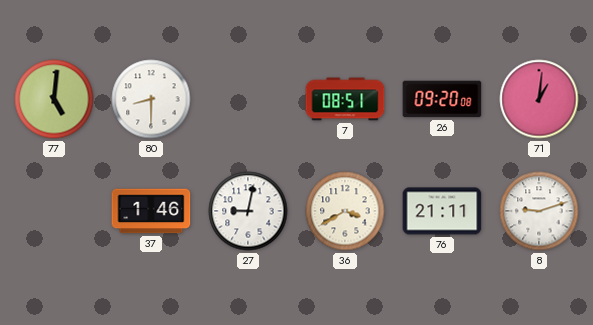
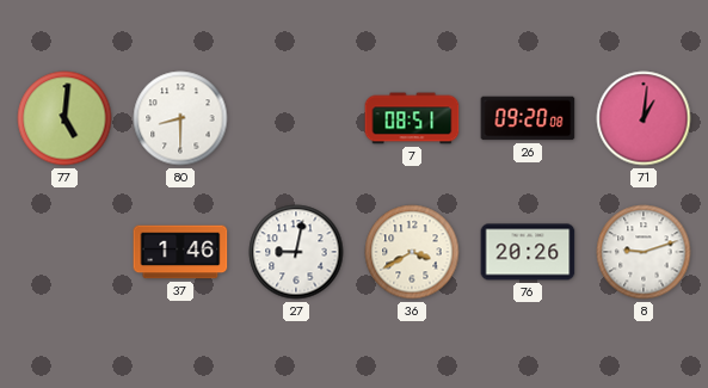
76: 21:11 -> 20:26 (528, 252)
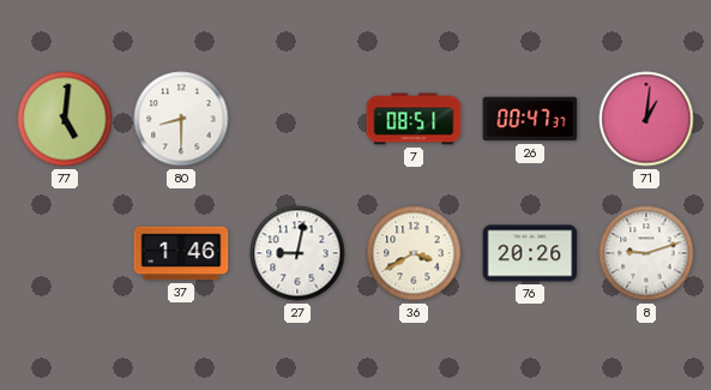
26: 09:20 -> 00:47 (530, 119)
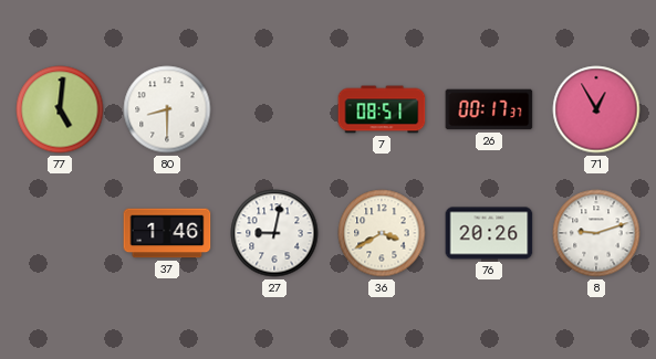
26: 00:47 -> 00:17 (489, 109)
71: 1:01 -> 12:55 (596, 109)
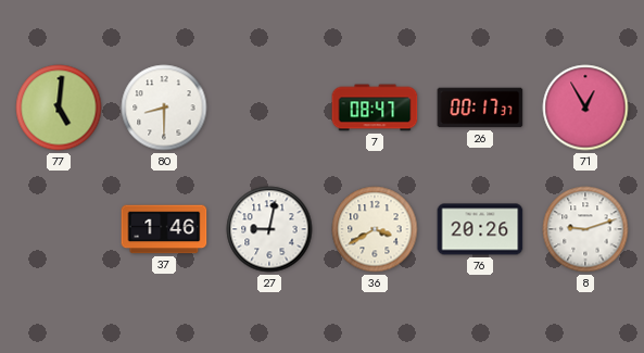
7: 08:51 -> 08:47 (375, 108)
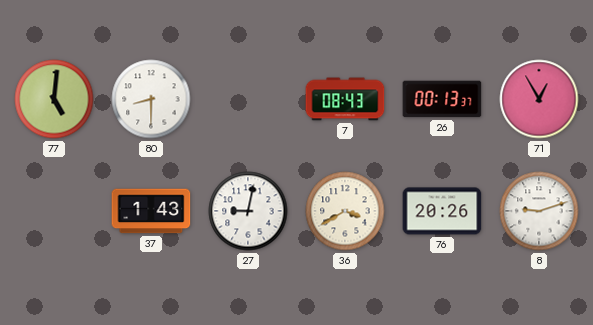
7: 08:47 -> 08:43 (345, 99)
26: 00:17 -> 00:13 (442, 99)
37: 1:46 -> 1:43 (151, 211)
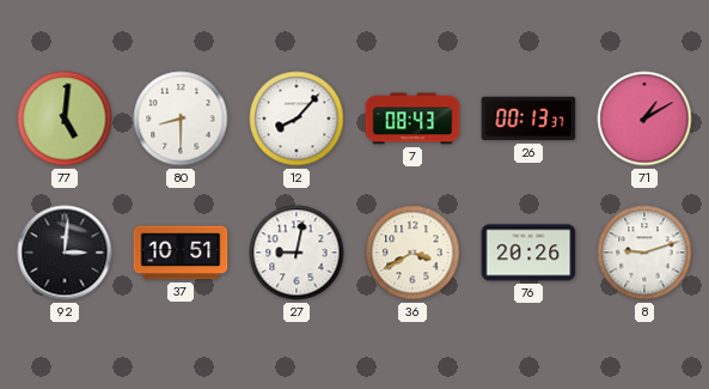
12: none -> 8:07 (297, 118)
71: 12:55 -> 1:10 (644, 118)
92: none -> 3:01 (65, 253)
37: 1:43 -> 10:51 (181, 253)
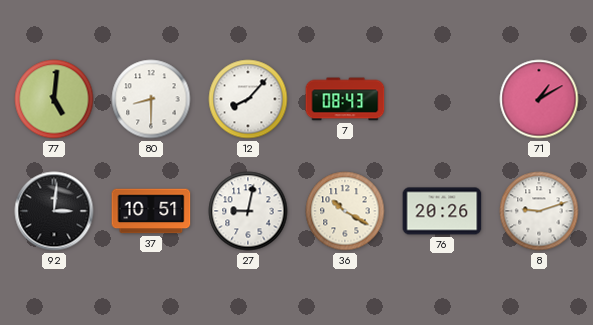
26: 00:13 -> none (528, 118)
36: 3:40 -> 10:20 (345, 211)
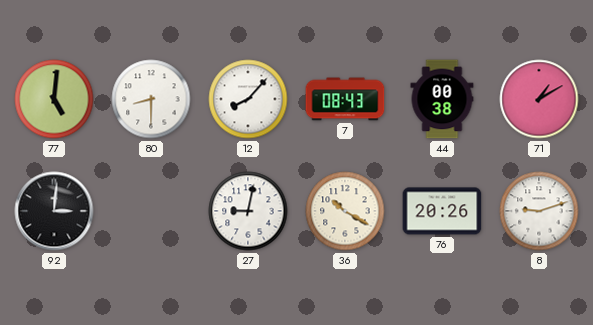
44: none -> 00:38 (442, 99)
37: 10:51 -> none (151, 211)
